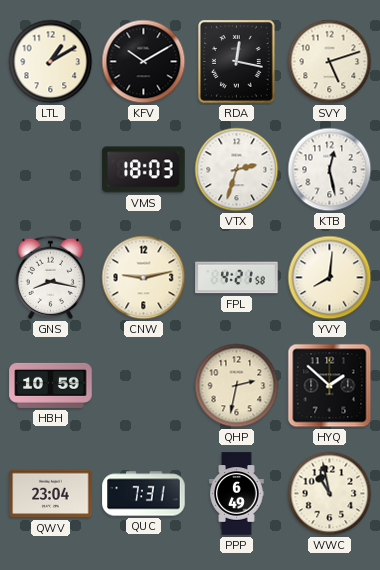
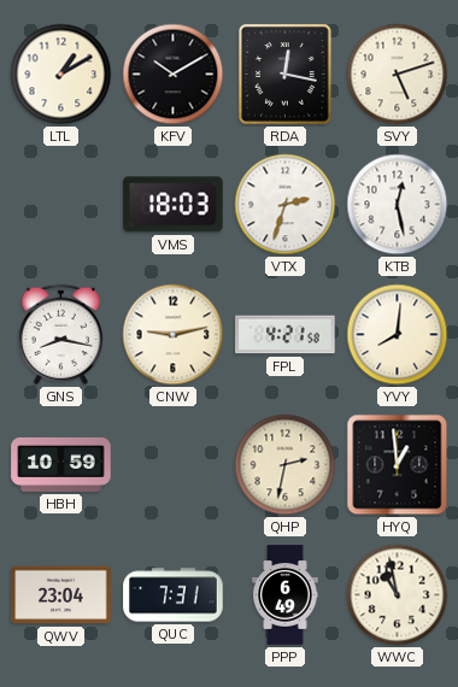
HYQ: 1:52 -> 12:59 (398, 465)
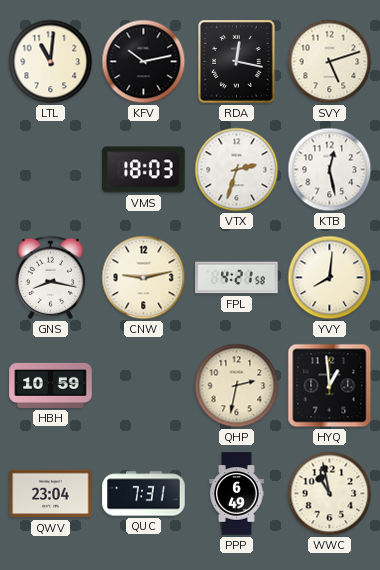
LTL: 1:10 -> 11:01 (51, 62)
KFV: 10:10 -> 10:13 (144, 62)
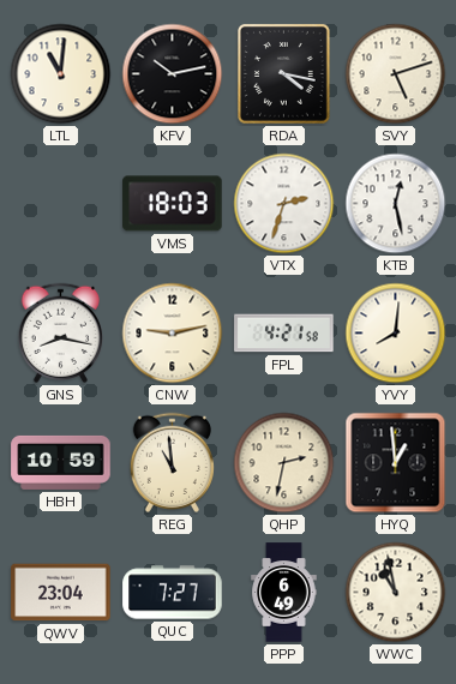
RDA: 12:17 -> 4:17 (284, 74)
REG: none -> 10:59 (172, 462)
QUC: 7:31 -> 7:27 (173, 593)
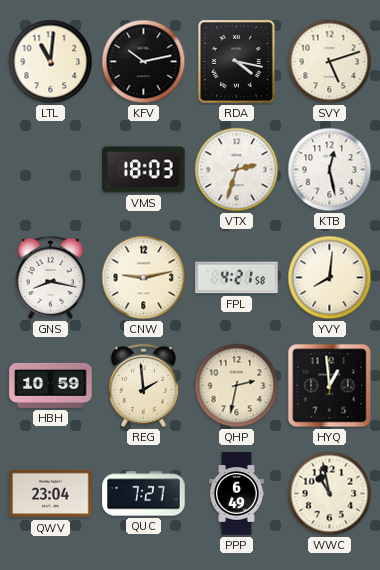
REG: 10:59 -> 1:59 (143, 385)
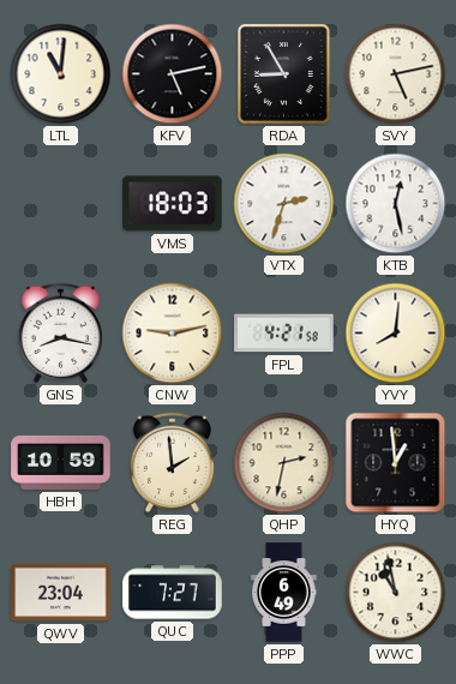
KFV: 10:13 -> 5:13 (173, 74)
RDA: 4:17 -> 8:55 (284, 74)
SVY: 5:12 -> 5:13 (396, 74)
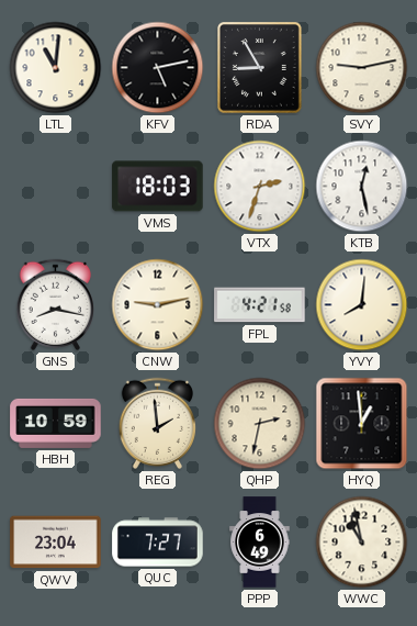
SVY: 5:13 -> 9:13 (362, 68)
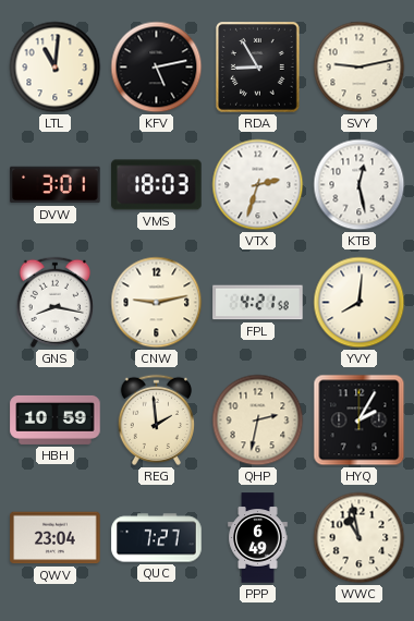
DVW: none -> 3:01 (56, 185)
HYQ: 12:59 -> 2:05 (360, 421)
